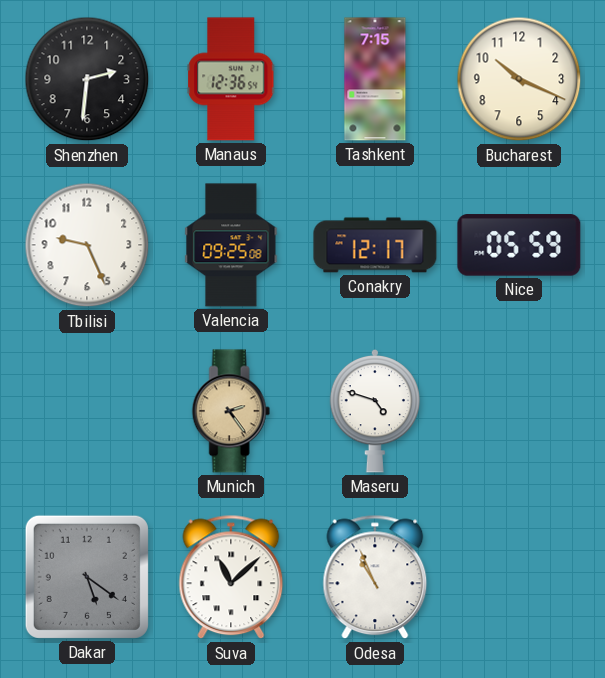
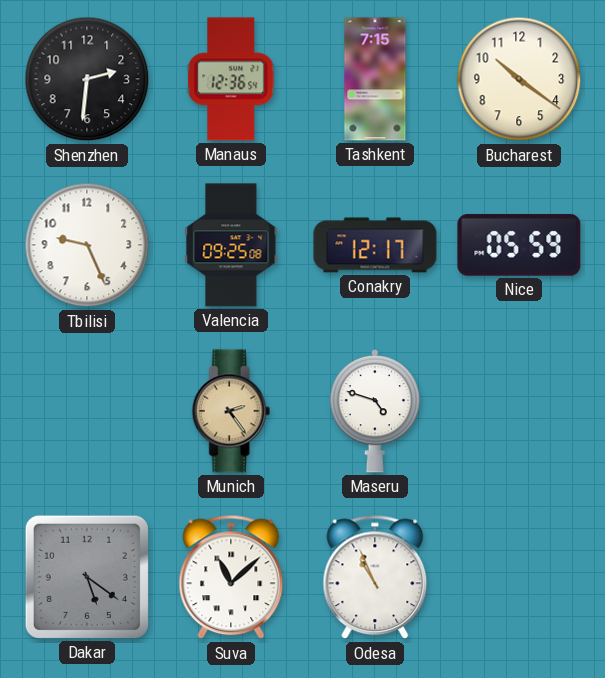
Bucharest: 10:19 -> 10:21 (519, 79)
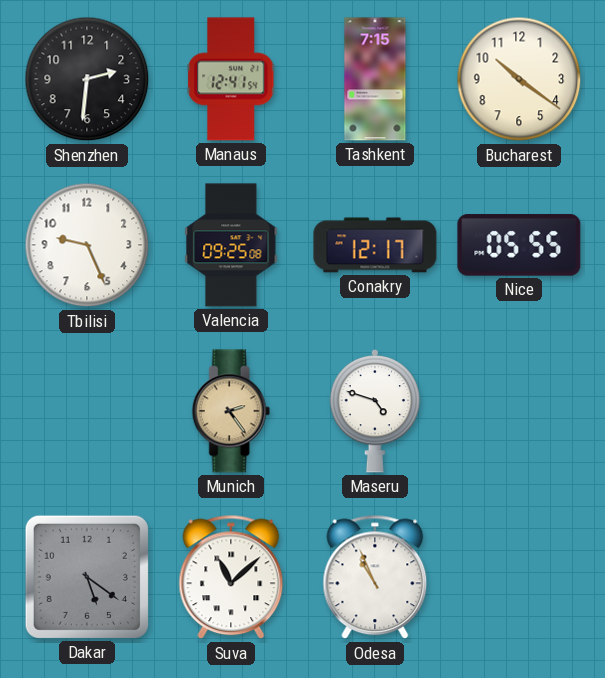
Manaus: 12:36 -> 12:41 (231, 79)
Nice: 05:59 -> 05:55 (519, 245)
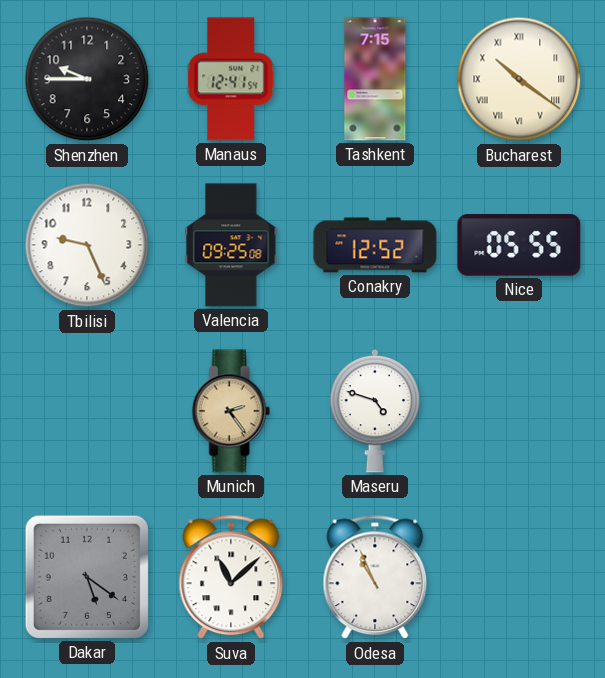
Shenzhen: 2:31 -> 9:45 (87, 79)
Bucharest numerals: Arabic -> Roman (519, 79)
Conakry: 12:17 -> 12:52 (375, 245)
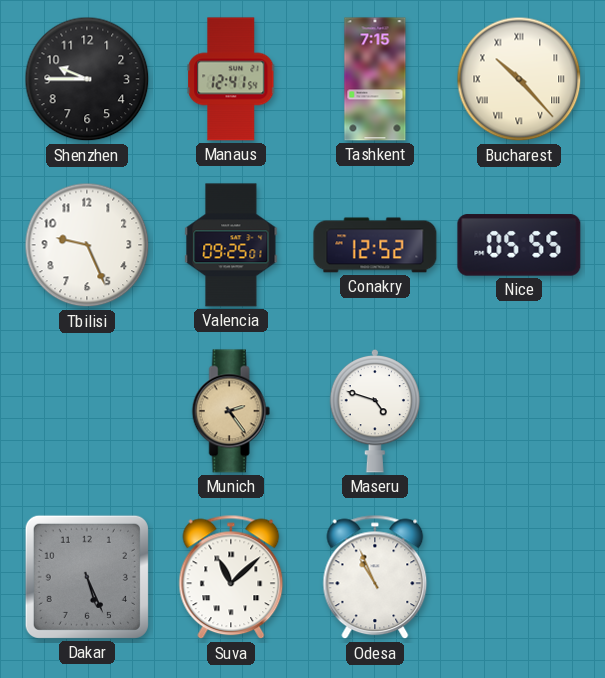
Bucharest: 10:21 -> 10:23 (519, 79)
Valencia: 09:25:08 -> 09:25:01 (231, 245)
Dakar: 5:21 -> 5:26 (87, 577)
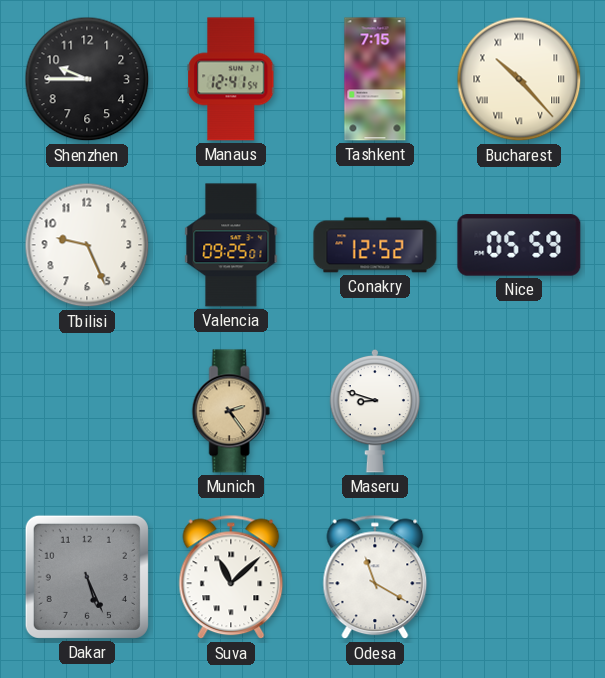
Nice: 05:55 -> 05:59 (519, 245)
Maseru: 4:48 -> 8:48 (375, 411)
Odesa: 10:56 -> 11:20 (375, 577)
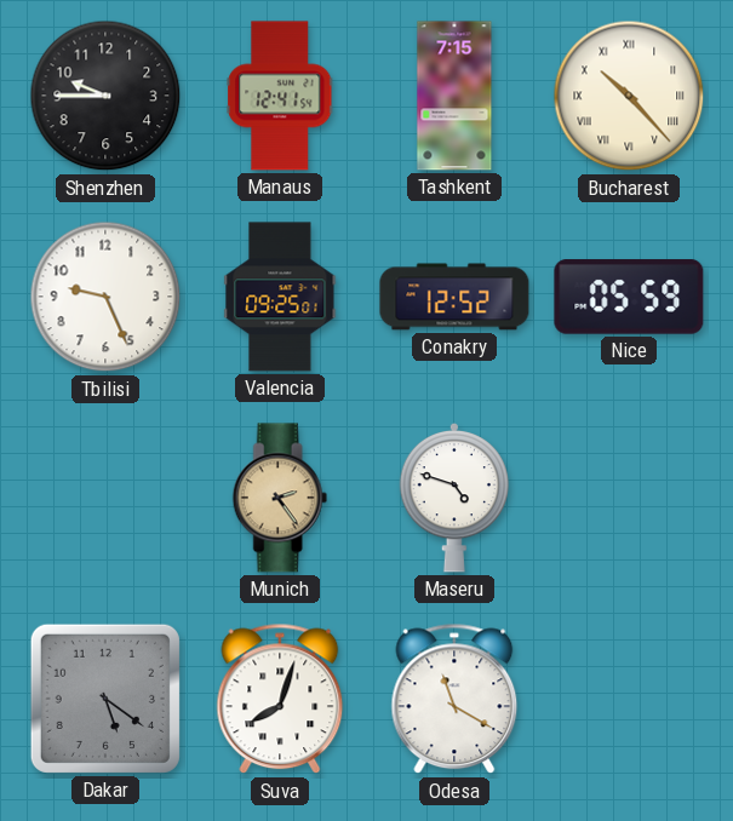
Maseru: 8:48 -> 4:48 (454, 498)
Dakar: 5:26 -> 5:21 (105, 699)
Suva: 11:08 -> 8:03 (280, 699)
